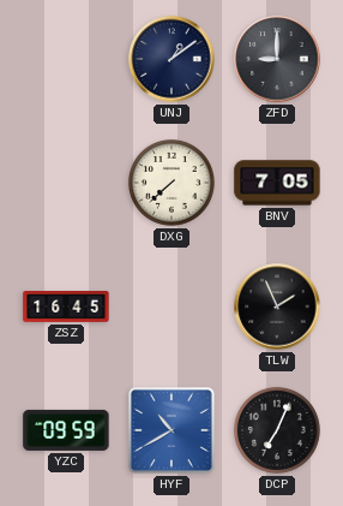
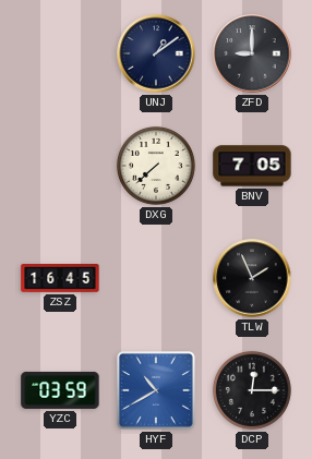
YZC: 09:59 -> 03:59 (60, 390)
DCP: 7:04 -> 12:15 (252, 390)
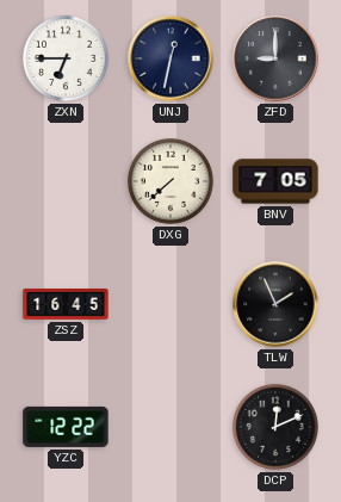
ZXN: none -> 6:45 (66, 58)
UNJ: 1:09 -> 12:32 (170, 58)
YZC: 03:59 -> 12:22 (66, 427)
HYF: 10:40 -> none (156, 390)
DCP: 12:15 -> 12:11 (275, 427)
